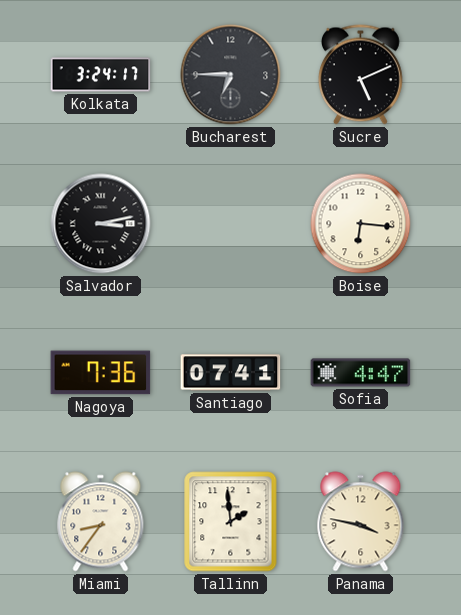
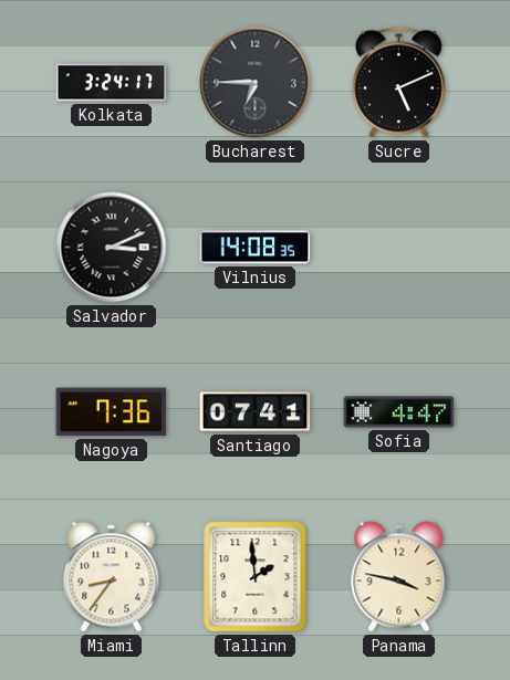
Salvador: 3:13 -> 3:11 (112, 248)
Vilnius: none -> 14:08 (256, 248)
Boise: 6:16 -> none (361, 224)
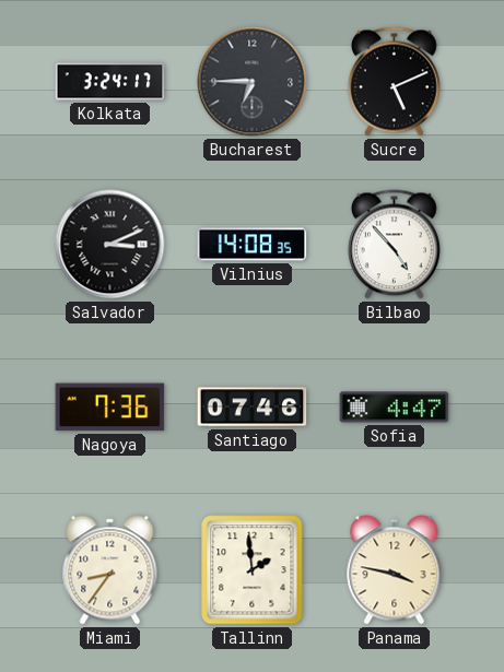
Bilbao: none -> 4:53 (394, 245)
Santiago: 07:41 -> 07:46 (253, 408)
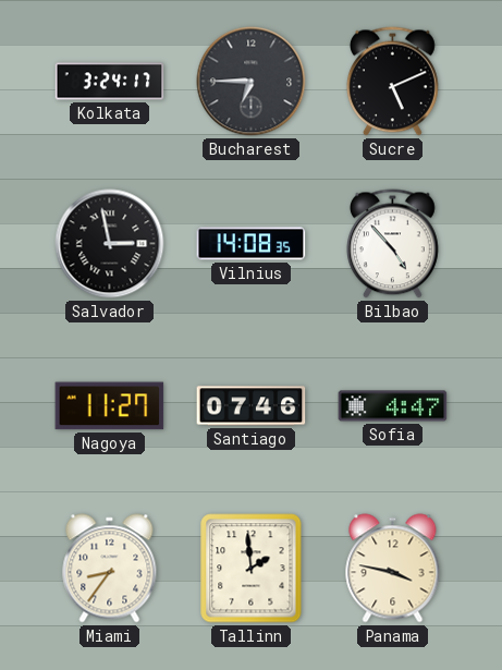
Salvador: 3:11 -> 2:58 (110, 244)
Nagoya: 7:36 -> 11:27 (110, 406)
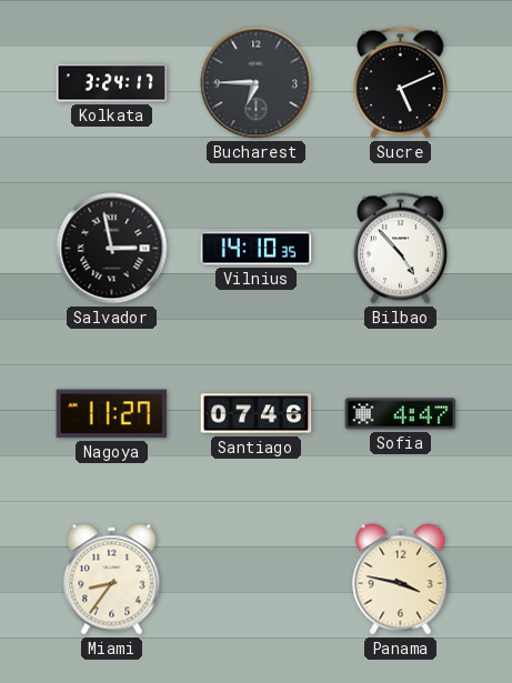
Vilnius: 14:08 -> 14:10 (257, 249)
Tallinn: 1:59 -> none (252, 569)
